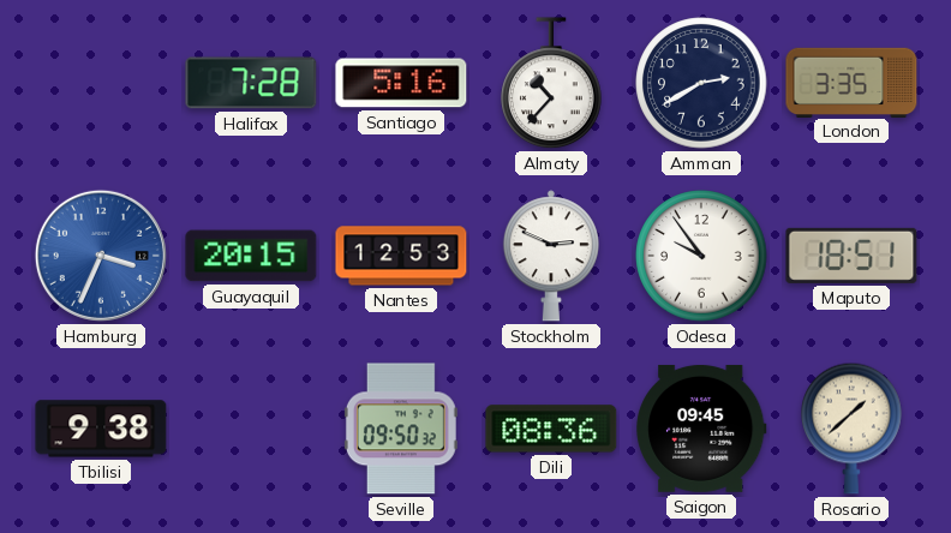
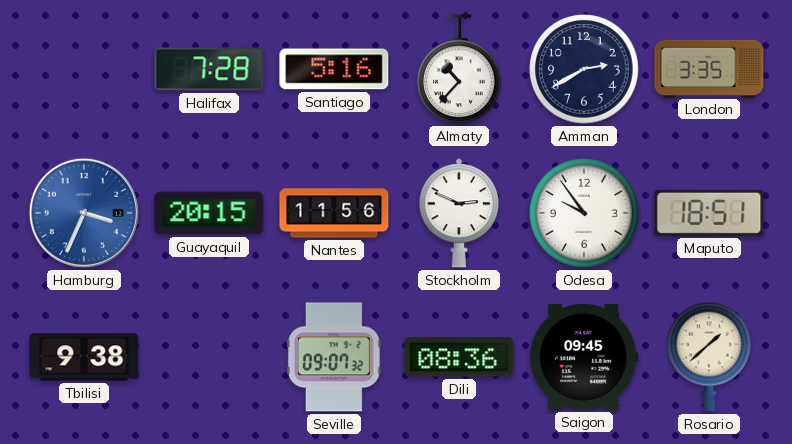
Nantes: 12:53 -> 11:56 (334, 213)
Seville: 09:50 -> 09:07 (334, 357)
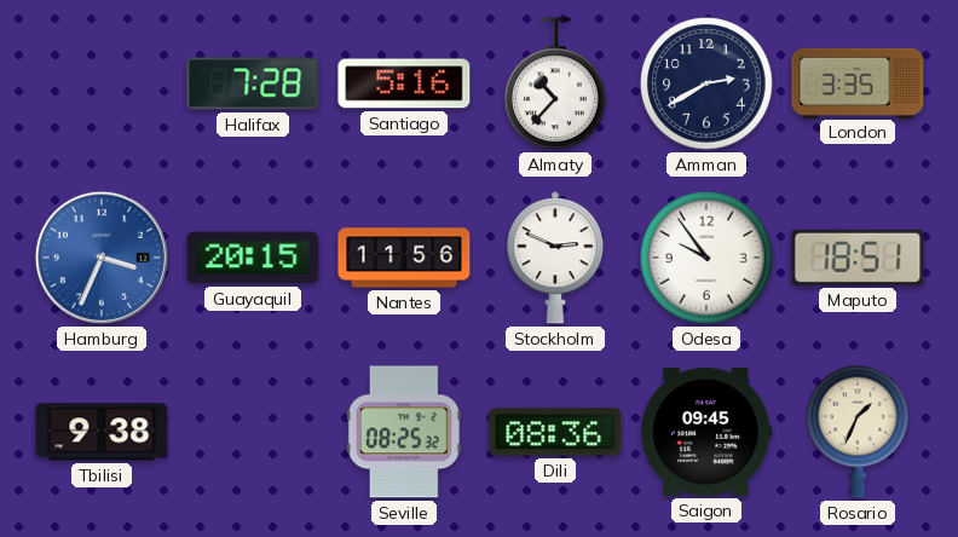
Seville: 09:07 -> 08:25 (404, 432)
Rosario: 1:38 -> 1:34 (858, 432)
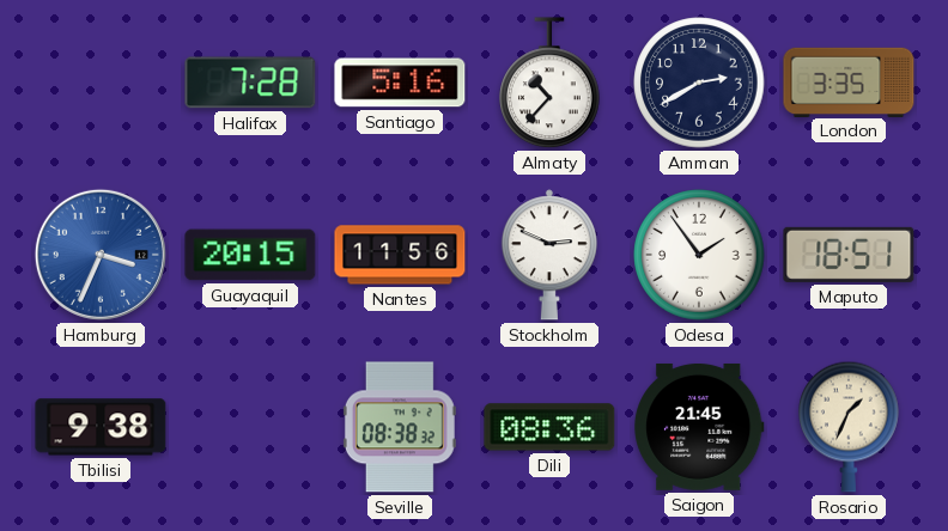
Odesa: 9:54 -> 1:54 (699, 255)
Seville: 08:25 -> 08:38 (400, 427)
Saigon: 09:45 -> 21:45 (699, 427)
